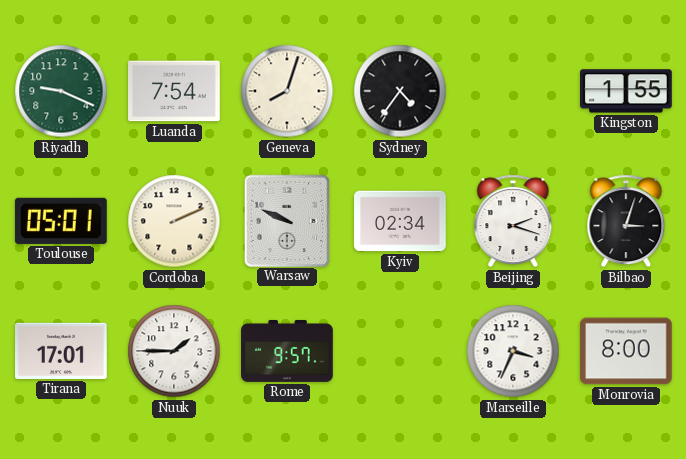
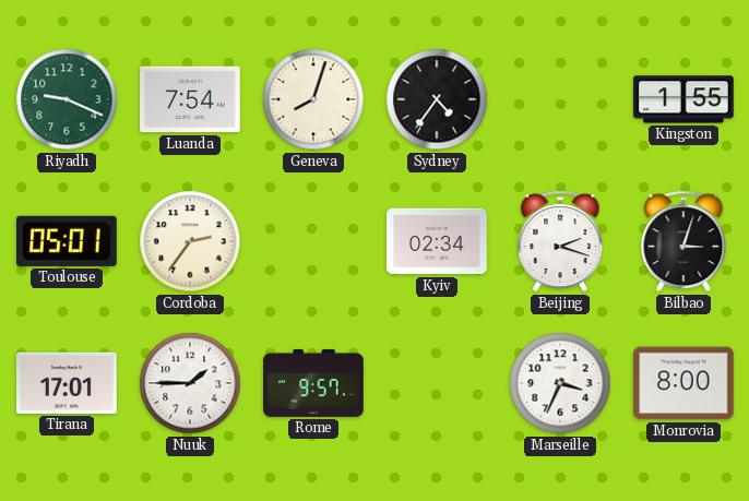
Cordoba: 2:11 -> 2:36 (190, 241)
Warsaw: 9:49 -> none (286, 220)
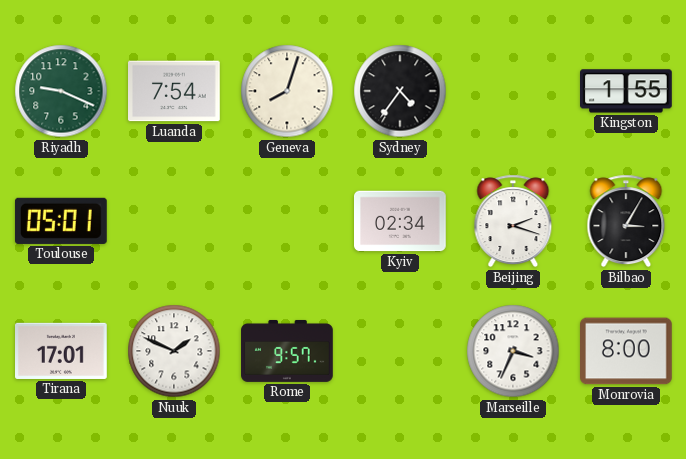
Cordoba: 2:36 -> none (190, 241)
Bilbao: 3:03 -> 3:05 (626, 221)
Nuuk: 1:45 -> 1:49 (174, 351)
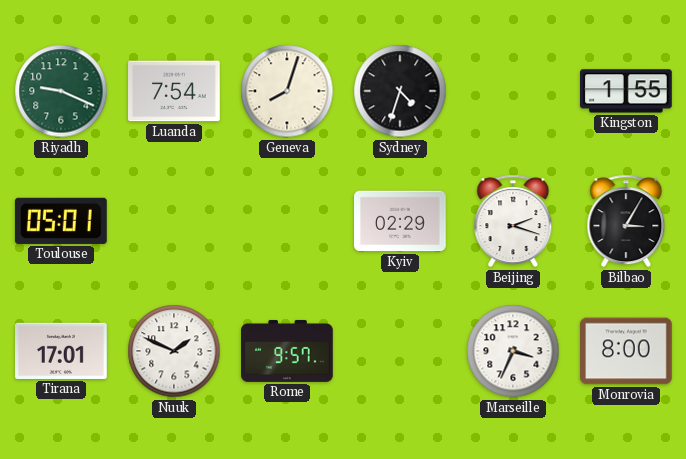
Sydney: 4:36 -> 4:33 (400, 91)
Kyiv: 02:34 -> 02:29 (400, 221)
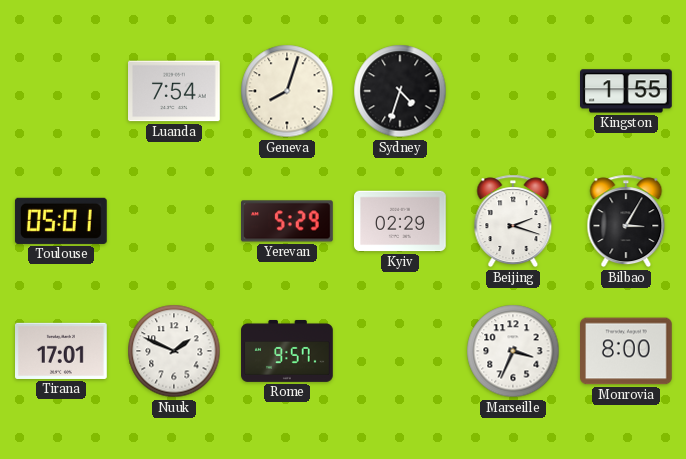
Riyadh: 9:19 -> none (61, 91)
Yerevan: none -> 5:29 (288, 221)
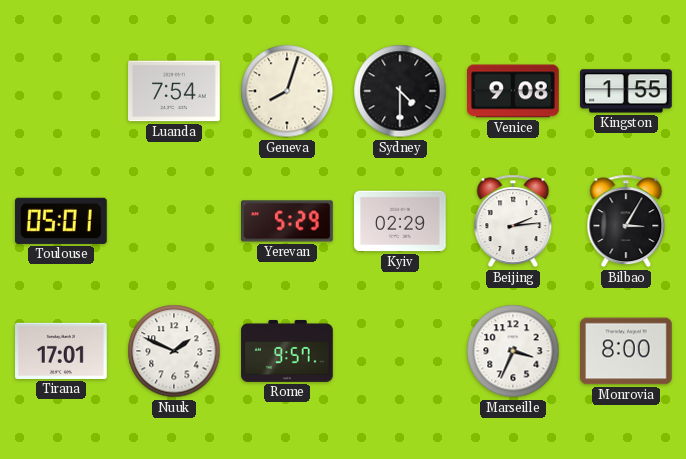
Sydney: 4:33 -> 4:30 (400, 91)
Venice: none -> 9:08 (514, 91)
Beijing: 2:18 -> 2:14 (513, 221)
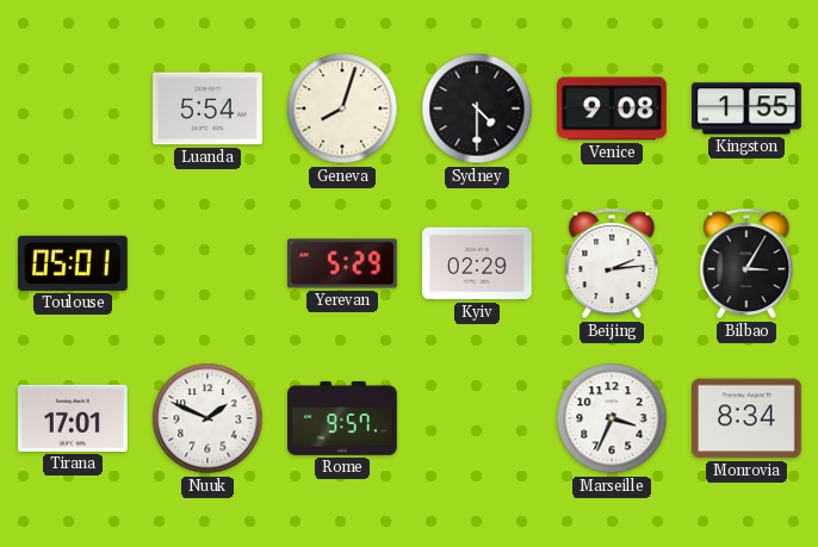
Luanda: 7:54 -> 5:54 (209, 108)
Monrovia: 8:00 -> 8:34 (748, 418)
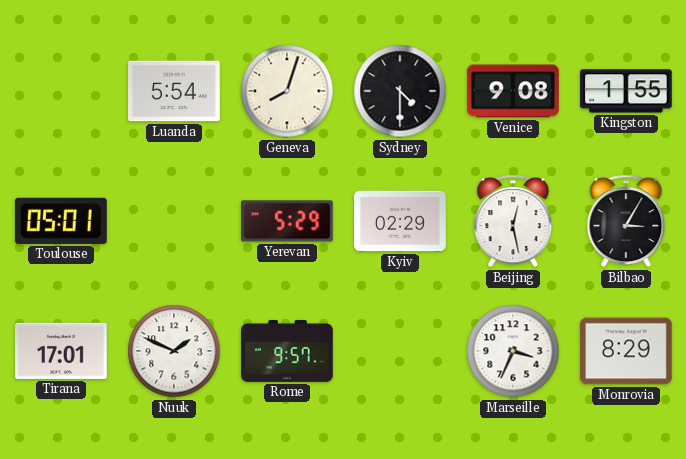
Beijing: 2:14 -> 12:28 (513, 221)
Monrovia: 8:34 -> 8:29 (627, 351)
